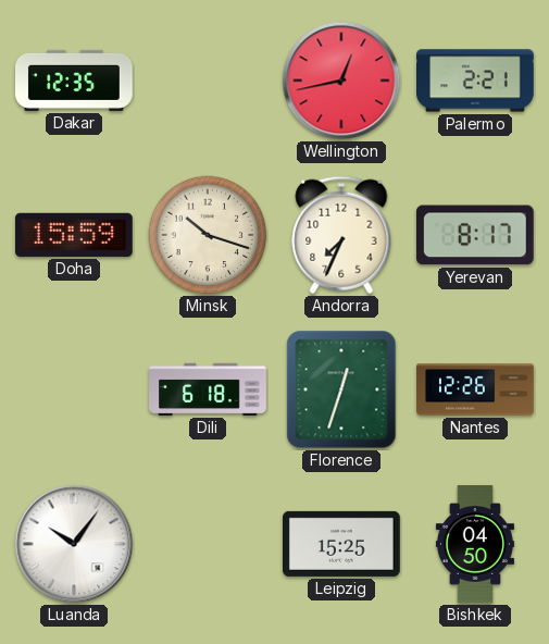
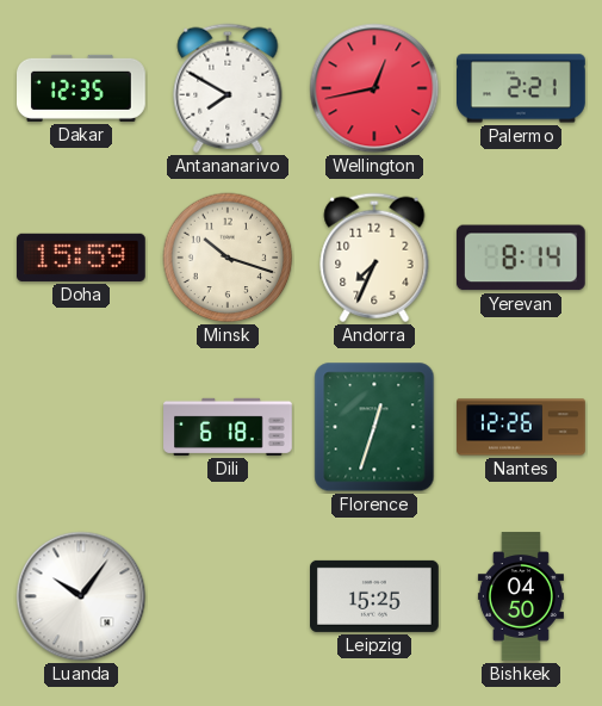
Antananarivo: none -> 7:50 (228, 88)
Yerevan: 8:17 -> 8:14 (521, 258)
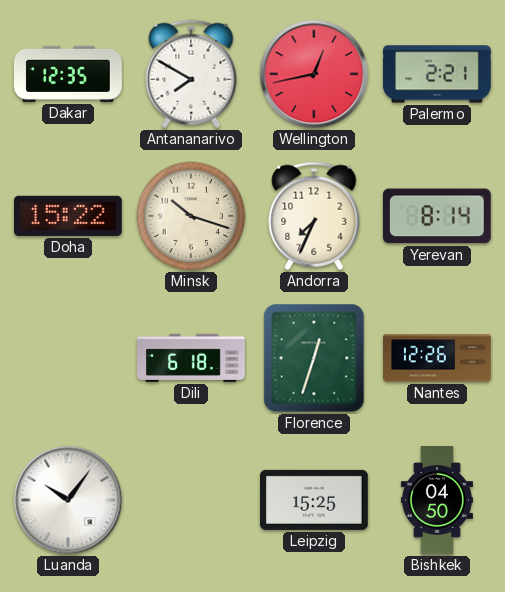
Doha: 15:59 -> 15:22 (68, 216)
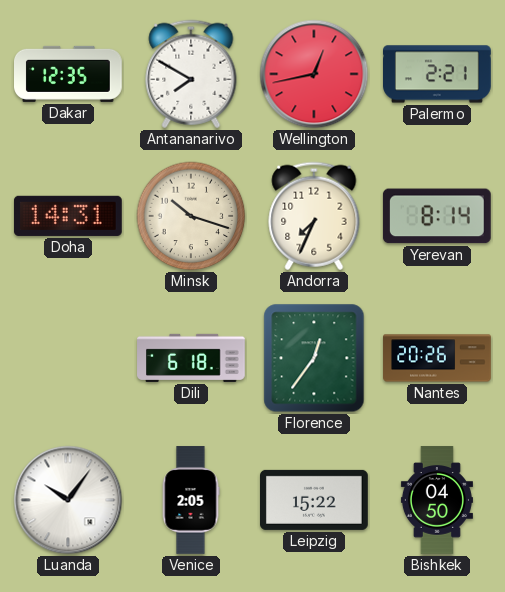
Doha: 15:22 -> 14:31 (68, 216)
Florence: 12:33 -> 12:36 (314, 358)
Nantes: 12:26 -> 20:26 (437, 358)
Venice: none -> 2:05 (191, 500)
Leipzig: 15:25 -> 15:22 (315, 500)
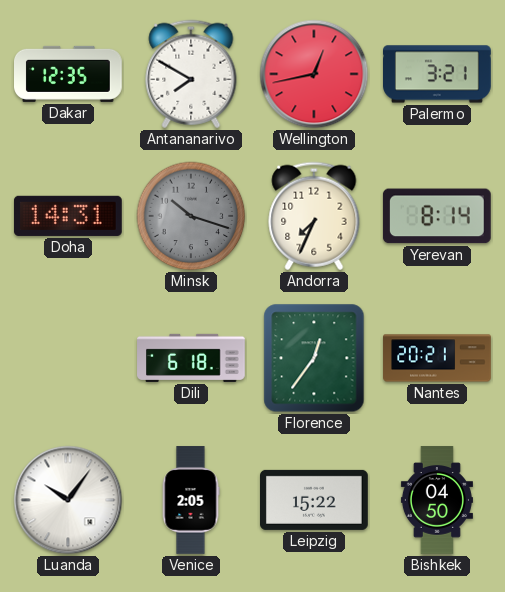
Palermo: 2:21 -> 3:21 (438, 74)
Minsk dial: cream -> grey (191, 216)
Nantes: 20:26 -> 20:21 (437, 358)
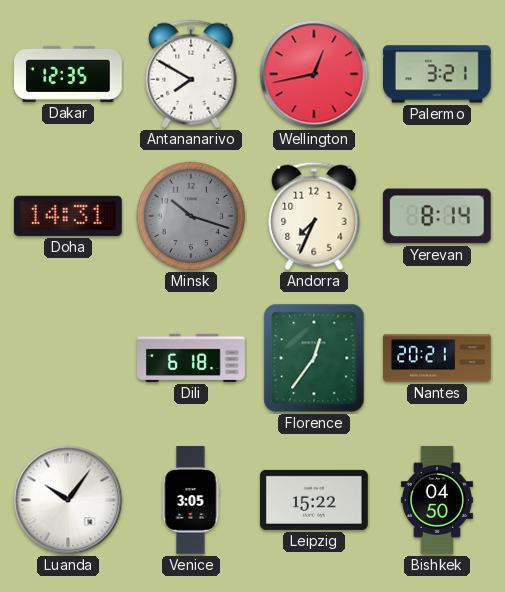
Venice: 2:05 -> 3:05 (191, 500)
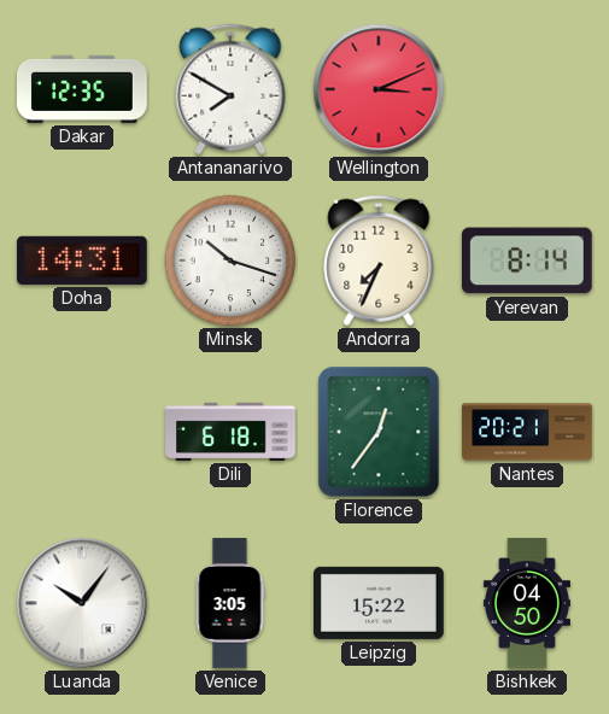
Wellington: 12:43 -> 3:11 (379, 89)
Palermo: 3:21 -> none (438, 74)
Minsk dial: grey -> white (230, 261)
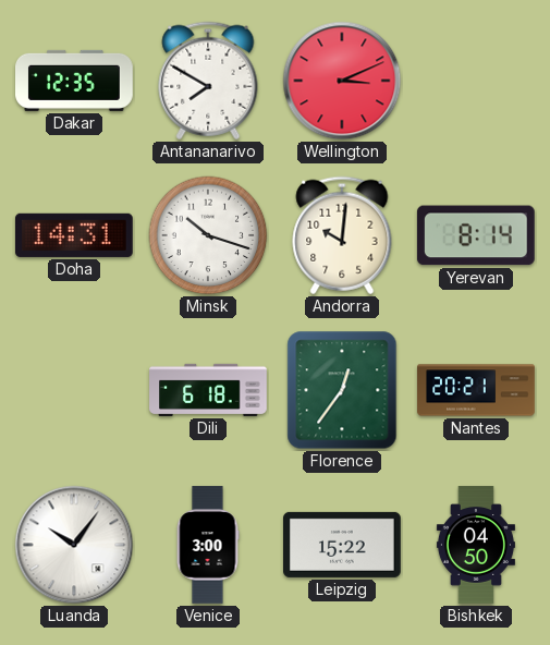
Andorra: 7:34 -> 10:01 (342, 235)
Venice: 3:05 -> 3:00 (208, 545)
